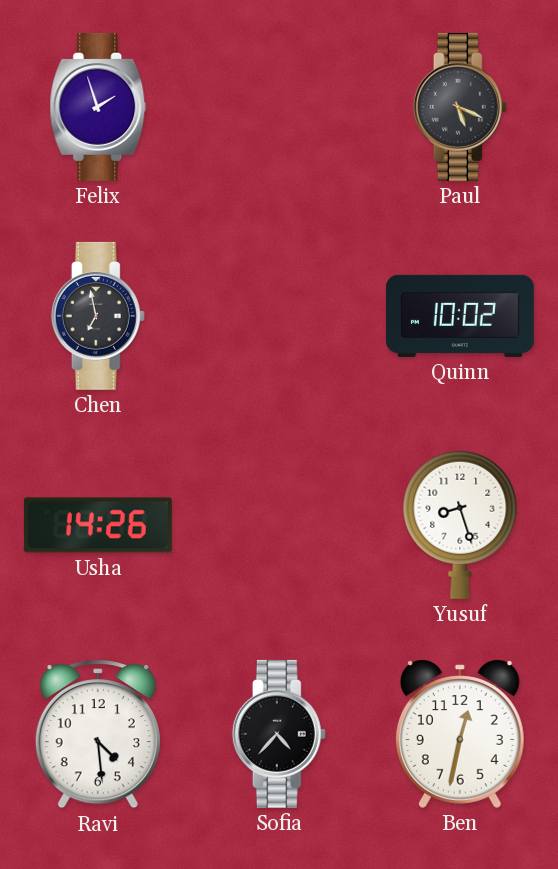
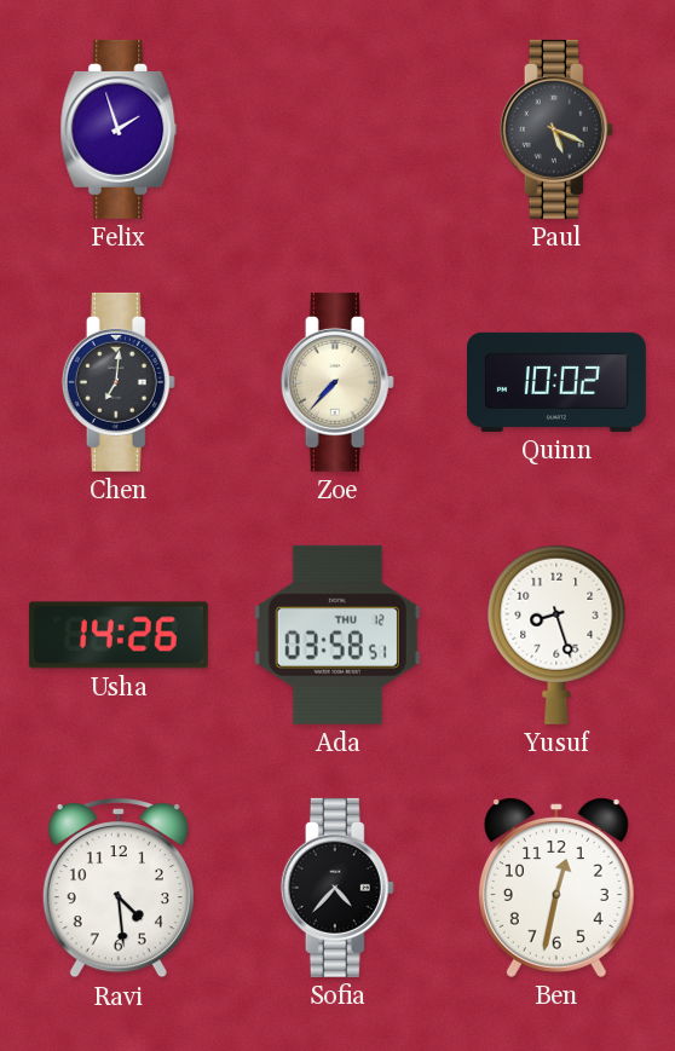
Chen: 6:58 -> 7:01 (119, 382)
Zoe: none -> 7:37 (337, 382)
Ada: none -> 03:58 (337, 635)
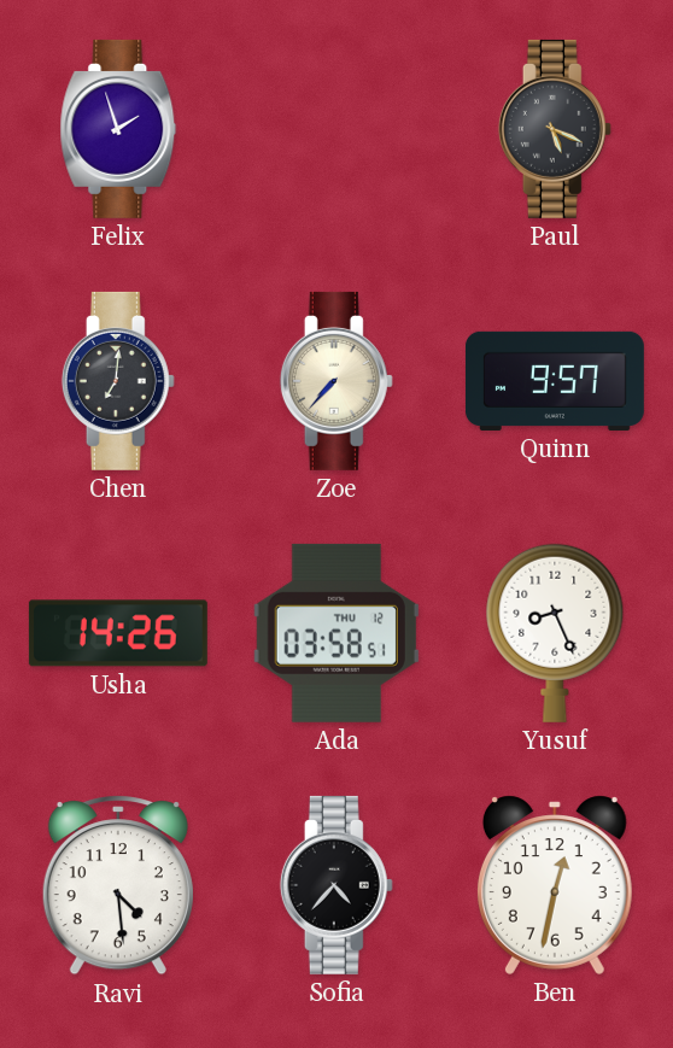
Quinn: 10:02 -> 9:57 (555, 381)
Yusuf: 8:27 -> 8:26 (555, 633)
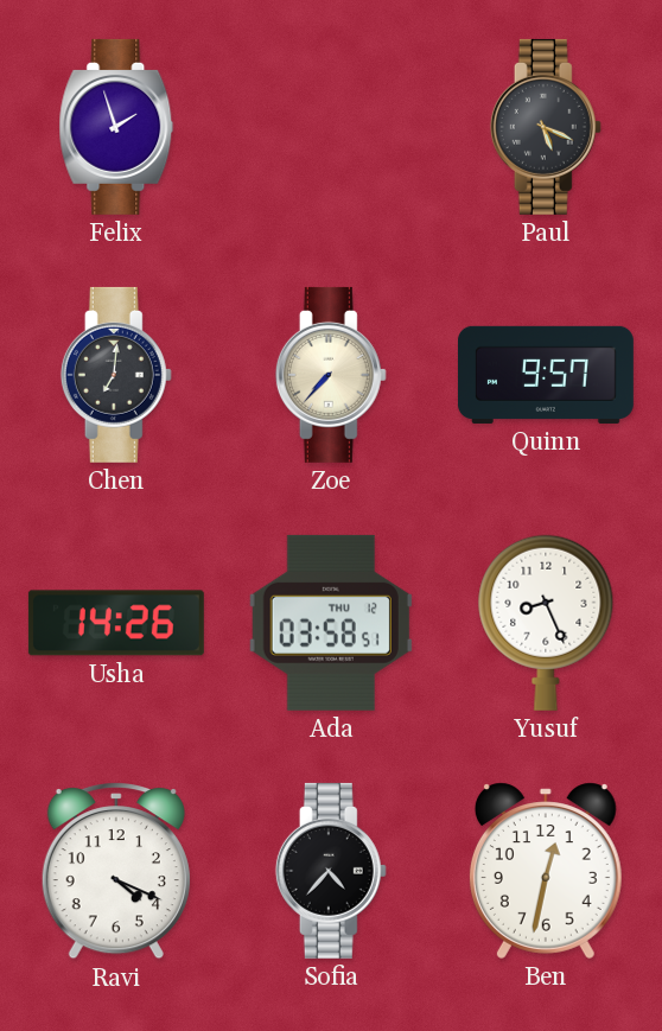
Ravi: 4:29 -> 4:19 (116, 872)
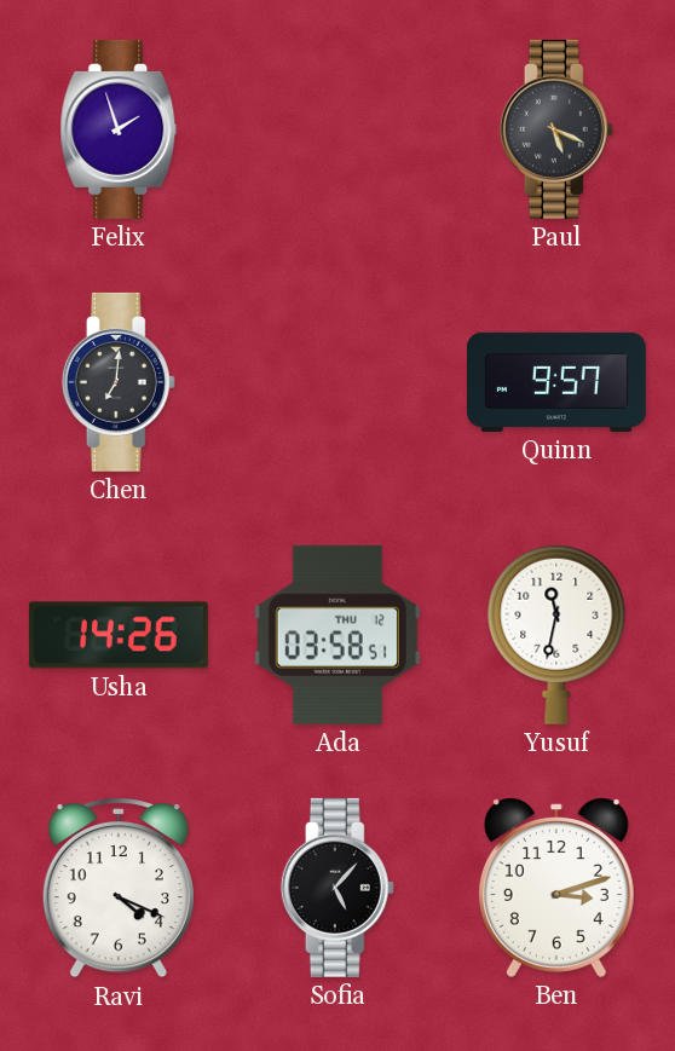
Zoe: 7:37 -> none (331, 375)
Yusuf: 8:26 -> 11:32 (556, 635)
Sofia: 4:37 -> 5:07 (337, 888)
Ben: 12:32 -> 3:12 (556, 888)
